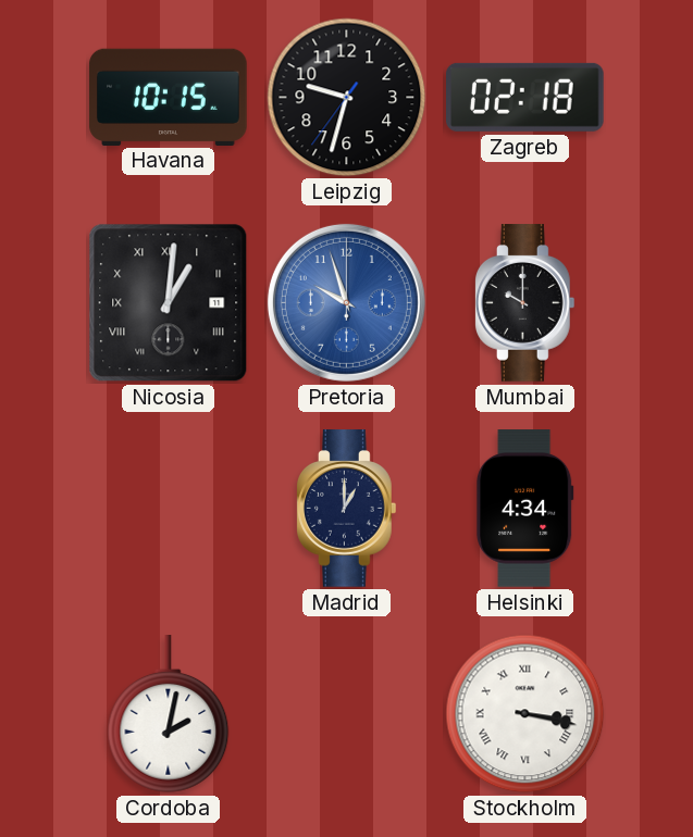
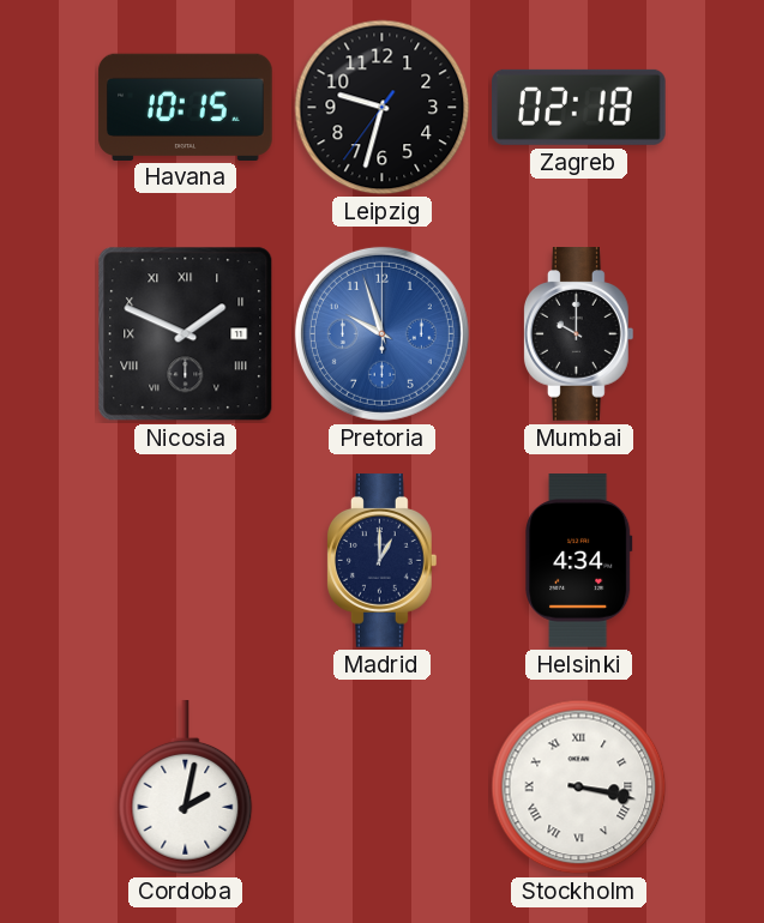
Nicosia: 1:01 -> 1:49 (186, 334)
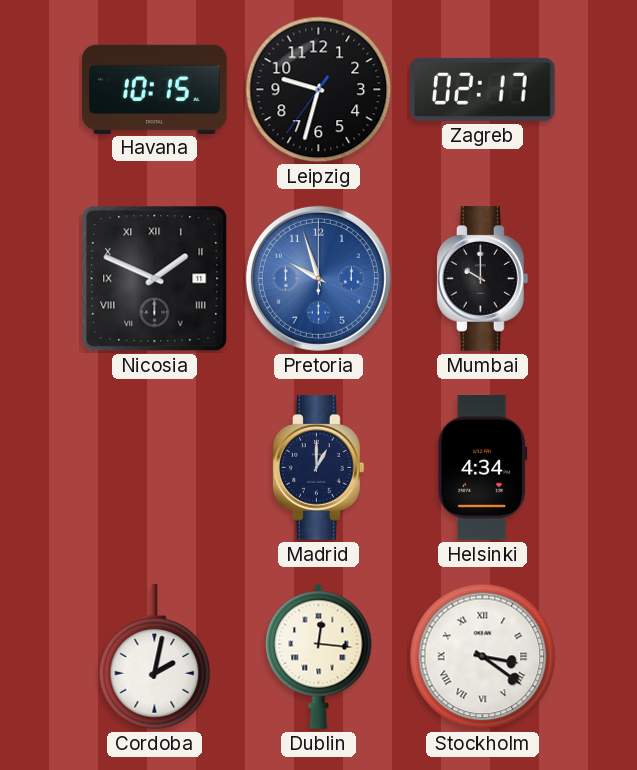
Zagreb: 02:18 -> 02:17 (483, 89)
Dublin: none -> 12:16 (319, 656)
Stockholm: 3:17 -> 3:21 (483, 657)
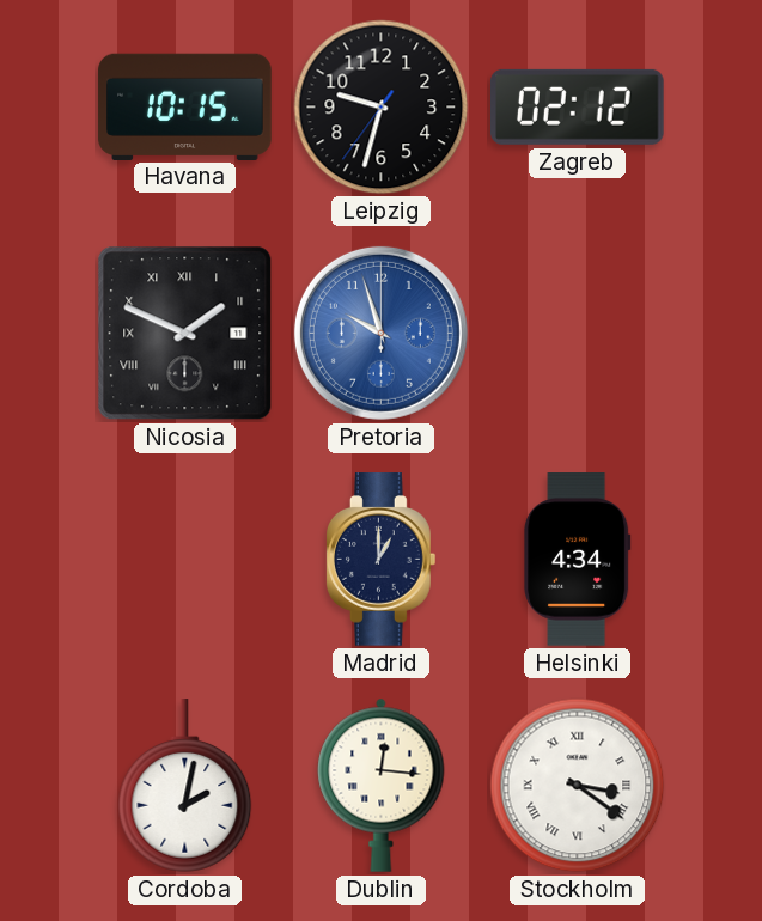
Zagreb: 02:17 -> 02:12 (578, 106)
Mumbai: 10:00 -> none (483, 279)
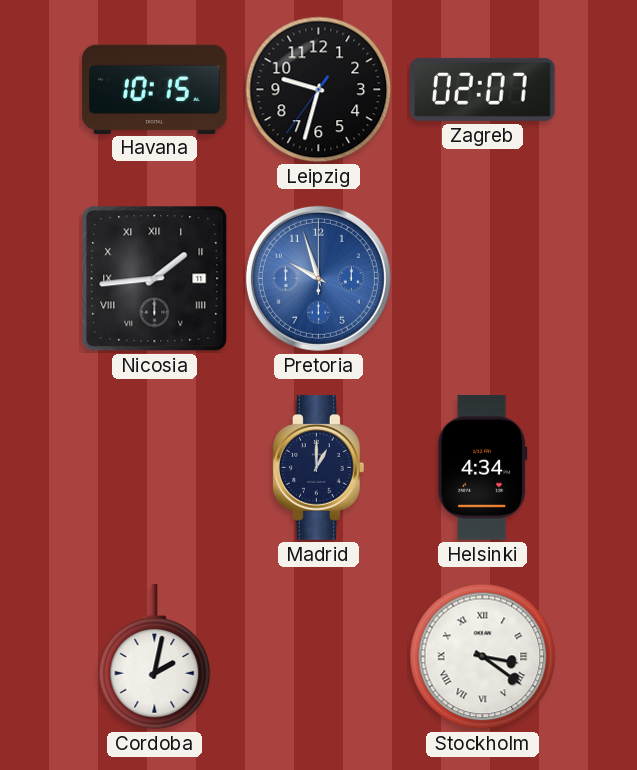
Zagreb: 02:12 -> 02:07 (483, 89)
Nicosia: 1:49 -> 1:44 (155, 279)
Dublin: 12:16 -> none (382, 785)
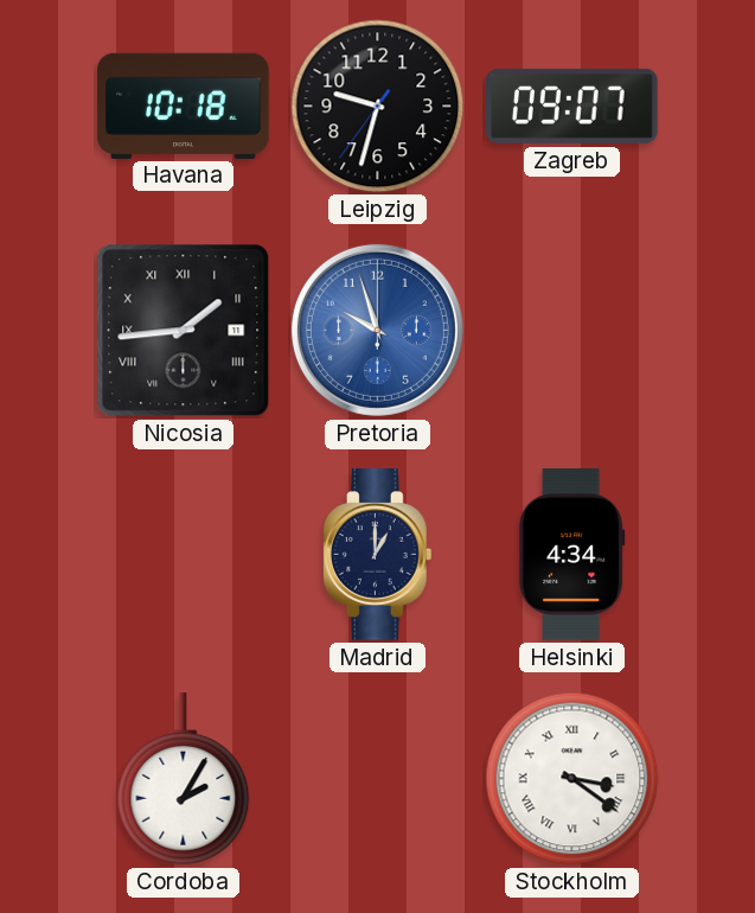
Havana: 10:15 -> 10:18 (184, 106)
Zagreb: 02:07 -> 09:07 (572, 106)
Cordoba: 2:02 -> 2:05 (184, 779)
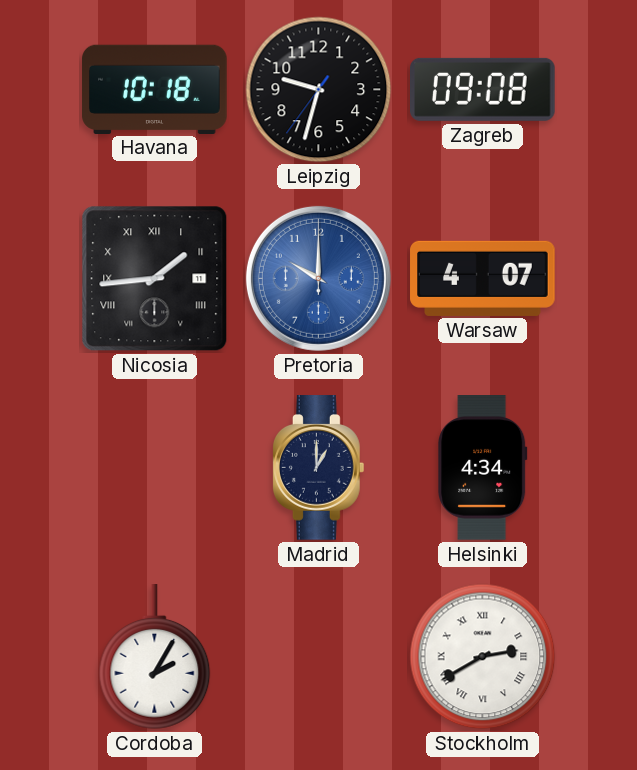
Zagreb: 09:07 -> 09:08 (483, 89)
Pretoria: 9:57 -> 10:00 (318, 278)
Warsaw: none -> 4:07 (483, 278)
Stockholm: 3:21 -> 2:40 (483, 657)
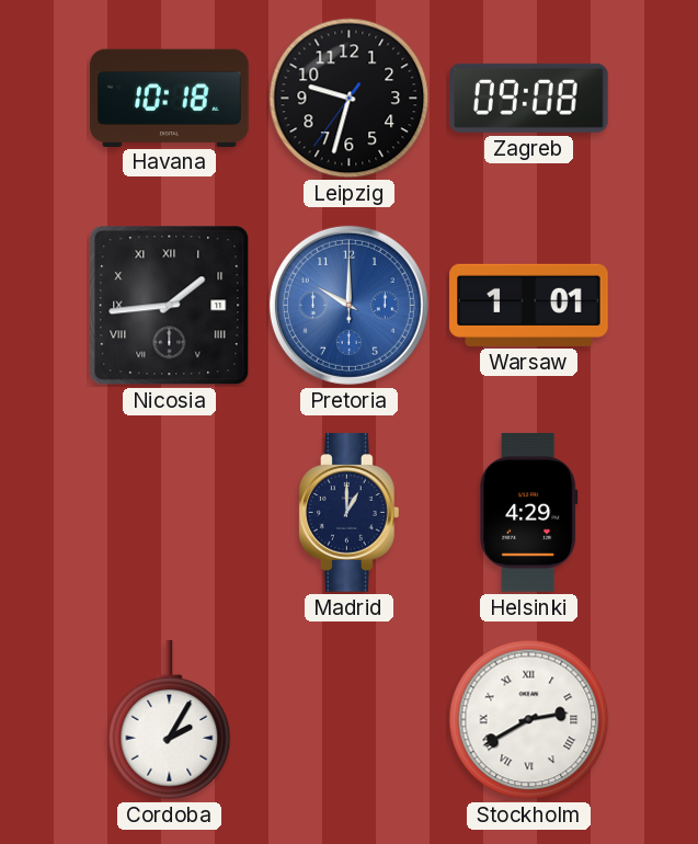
Warsaw: 4:07 -> 1:01 (529, 305)
Helsinki: 4:34 -> 4:29 (529, 513)
